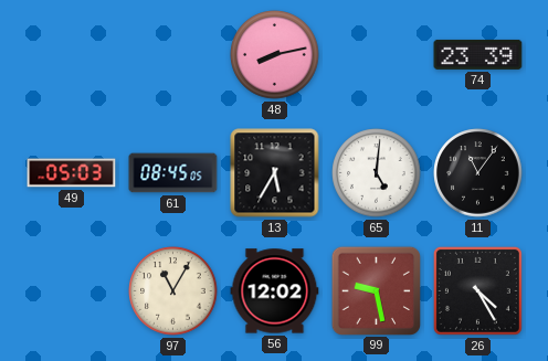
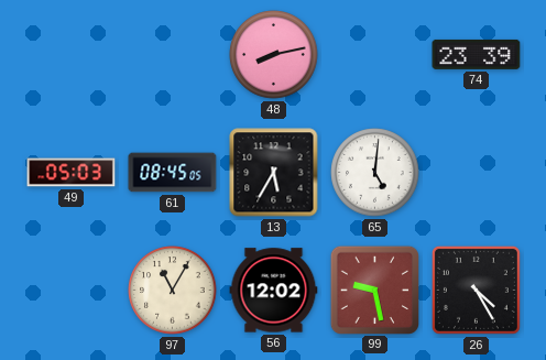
11: 11:06 -> none (478, 173)
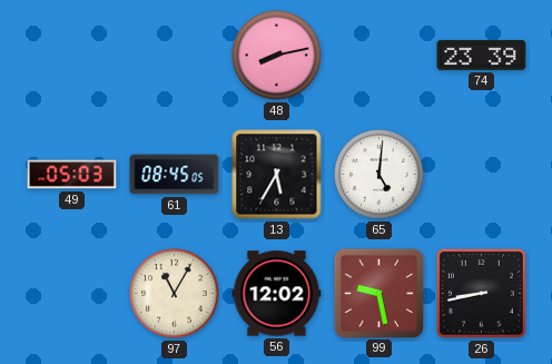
26: 4:25 -> 8:43 (481, 293)
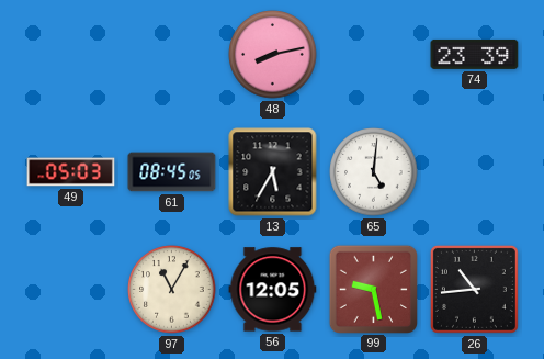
56: 12:02 -> 12:05 (273, 290)
26: 8:43 -> 10:44 (474, 289)
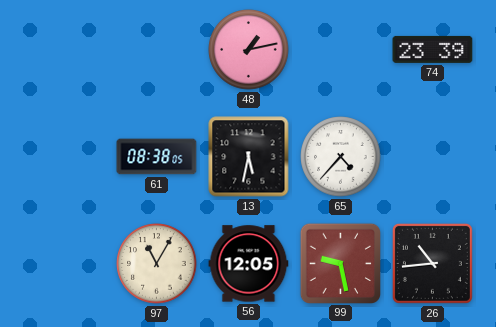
48: 8:13 -> 1:13 (249, 50)
49: 05:03 -> none (71, 172)
61: 08:45 -> 08:38 (157, 157)
13: 5:35 -> 5:32 (249, 157)
65: 5:01 -> 4:37 (341, 157)
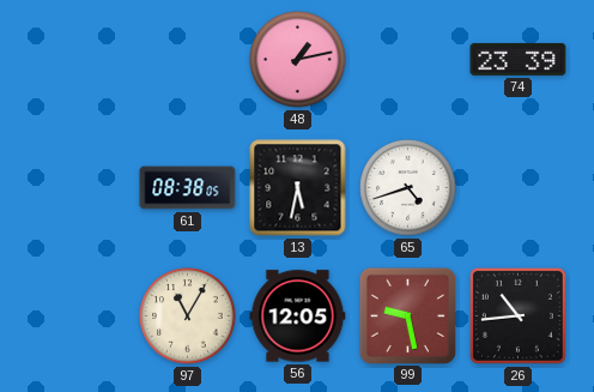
65: 4:37 -> 4:42 (408, 188)
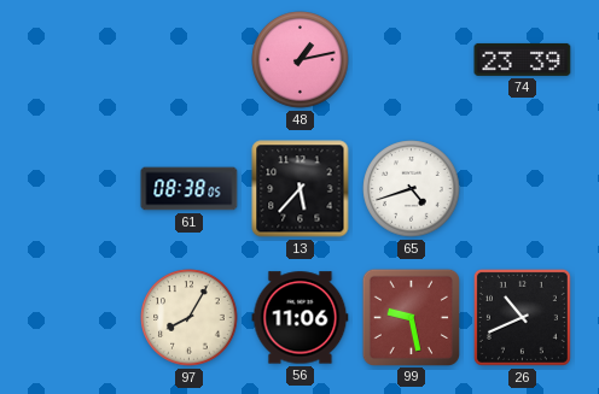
13: 5:32 -> 5:37 (301, 189)
97: 11:05 -> 8:05 (190, 318)
56: 12:05 -> 11:06 (301, 318)
26: 10:44 -> 10:41 (522, 317)
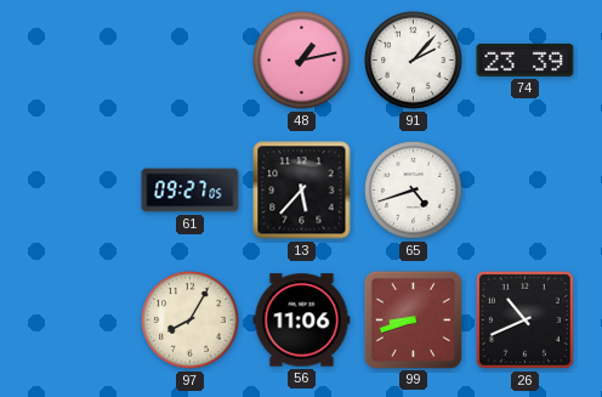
91: none -> 2:07 (414, 61)
61: 08:38 -> 09:27 (191, 191)
99: 9:28 -> 8:42 (413, 319)
